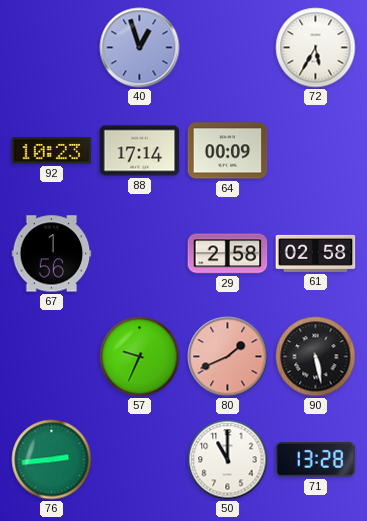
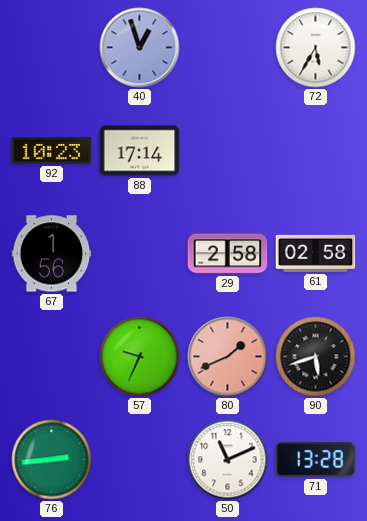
64: 00:09 -> none (228, 151)
90: 5:28 -> 5:42 (316, 357)
50: 11:00 -> 11:11 (228, 460)
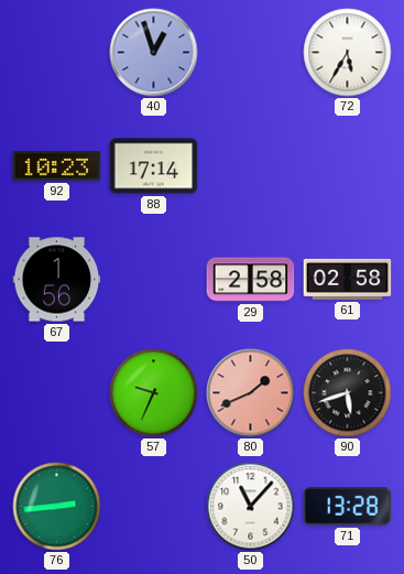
50: 11:11 -> 11:07 (251, 507)
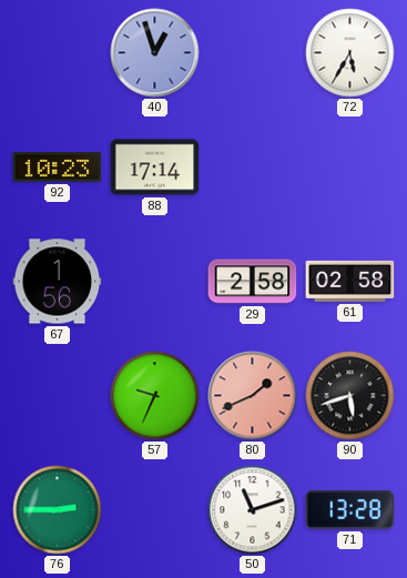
76: 2:44 -> 2:45 (58, 510)
50: 11:07 -> 11:12 (253, 510)
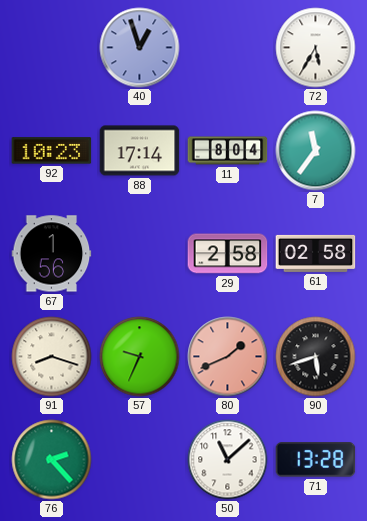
11: none -> 8:04 (228, 151)
7: none -> 11:36 (316, 151)
91: none -> 8:18 (52, 357)
76: 2:45 -> 2:23 (52, 460)
50: 11:12 -> 11:08 (228, 460)
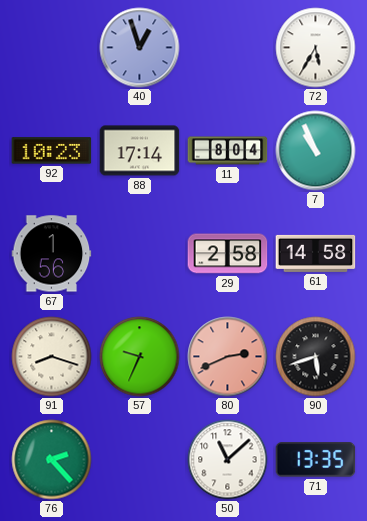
7: 11:36 -> 10:56 (316, 151)
61: 02:58 -> 14:58 (316, 253)
80: 1:41 -> 2:41 (228, 357)
71: 13:28 -> 13:35 (316, 460)
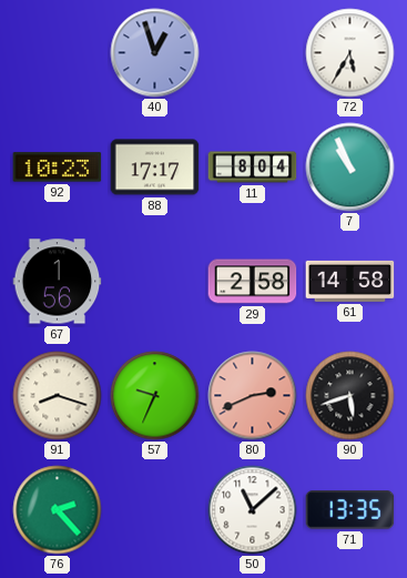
88: 17:14 -> 17:17 (155, 168)
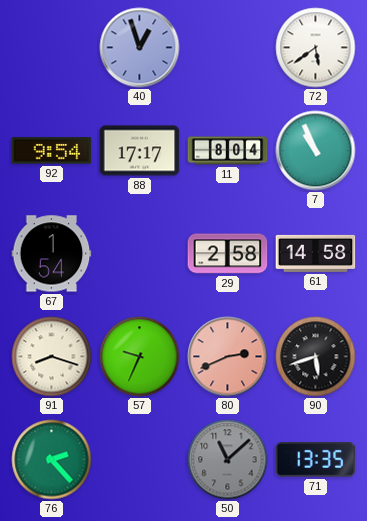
72: 5:35 -> 5:39 (316, 48)
92: 10:23 -> 9:54 (52, 151)
67: 1:56 -> 1:54 (52, 254)
50 dial: white -> grey (228, 460)
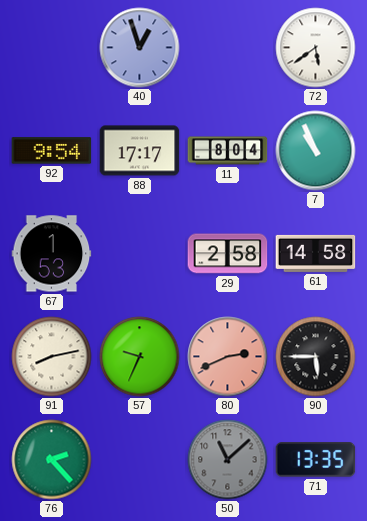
67: 1:54 -> 1:53 (52, 254)
91: 8:18 -> 8:13 (52, 357)
90: 5:42 -> 5:45 (316, 357)
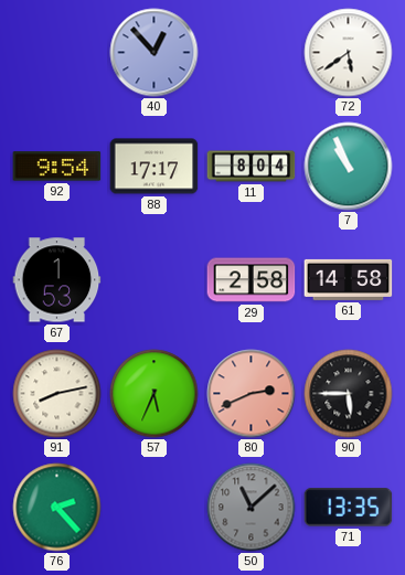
40: 12:57 -> 12:53 (154, 53)
57: 9:34 -> 5:34 (154, 394)
